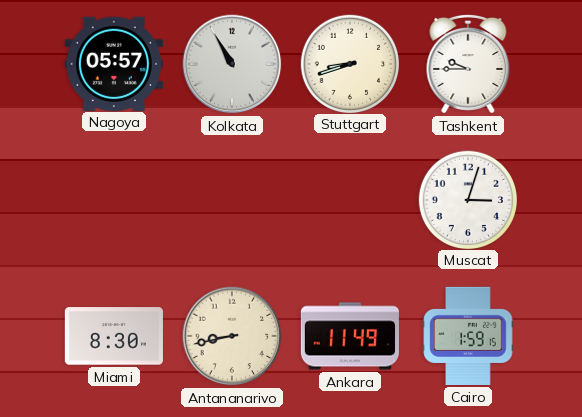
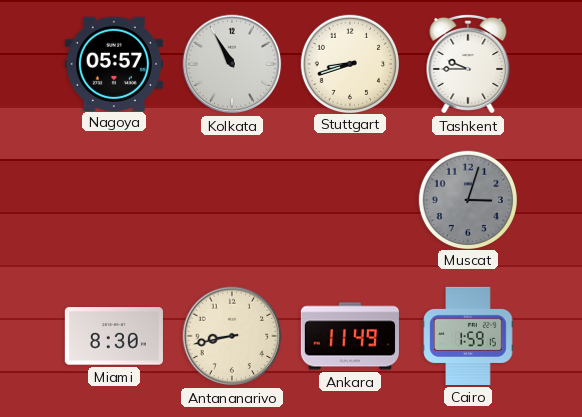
Muscat dial: white -> grey (467, 199)
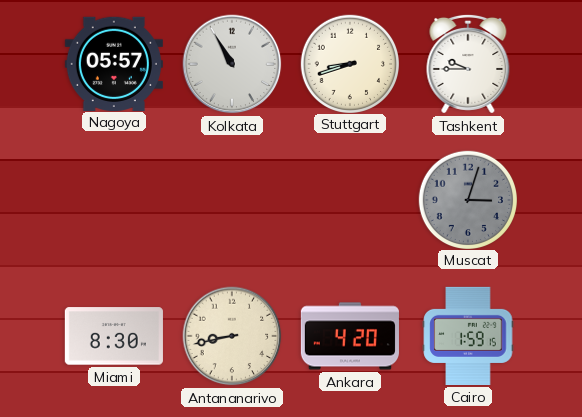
Ankara: 11:49 -> 4:20 (350, 336)
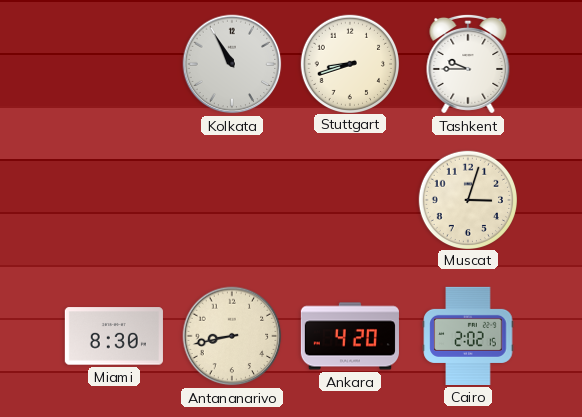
Nagoya: 05:57 -> none (114, 63)
Muscat dial: grey -> cream (467, 199)
Cairo: 1:59 -> 2:02 (468, 336)
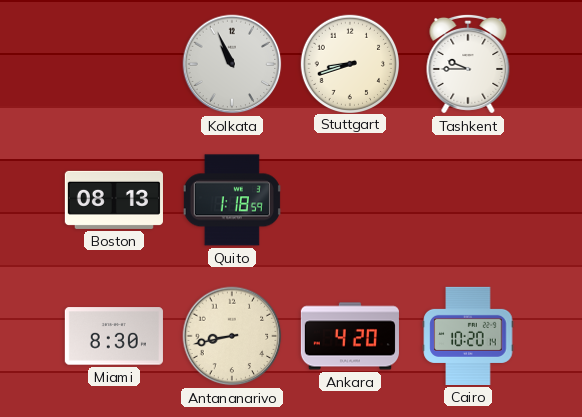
Kolkata: 10:55 -> 10:56 (232, 64)
Boston: none -> 08:13 (114, 200)
Quito: none -> 1:18 (232, 200)
Muscat: 3:03 -> none (467, 199)
Cairo: 2:02 -> 10:20 (468, 336)
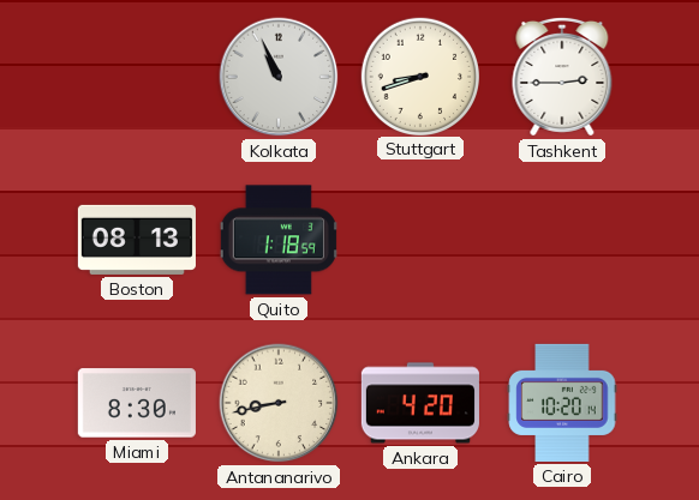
Tashkent: 9:45 -> 2:45 (562, 77)
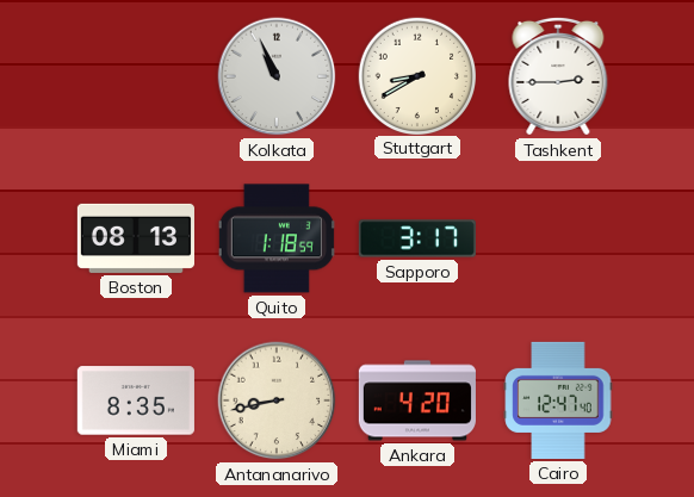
Stuttgart: 8:42 -> 8:40 (416, 75)
Sapporo: none -> 3:17 (417, 238)
Miami: 8:30 -> 8:35 (136, 400)
Cairo: 10:20 -> 12:47 (558, 400)
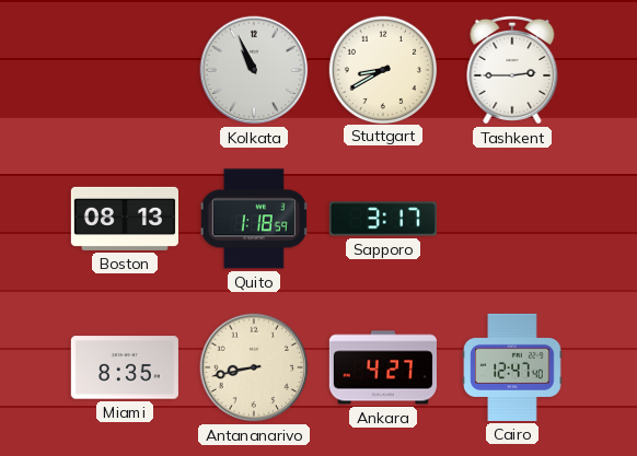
Ankara: 4:20 -> 4:27 (383, 367)
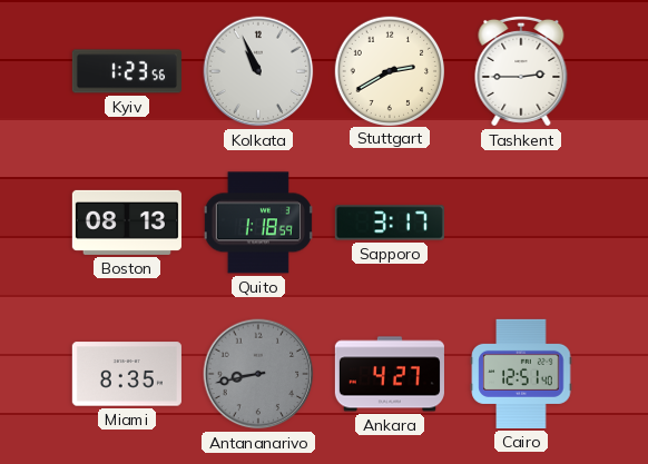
Kyiv: none -> 1:23 (127, 71)
Stuttgart: 8:40 -> 2:40 (389, 70)
Antananarivo dial: cream -> grey (258, 374)
Cairo: 12:47 -> 12:51 (521, 374)
